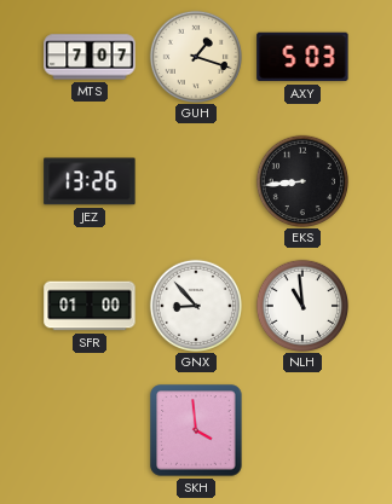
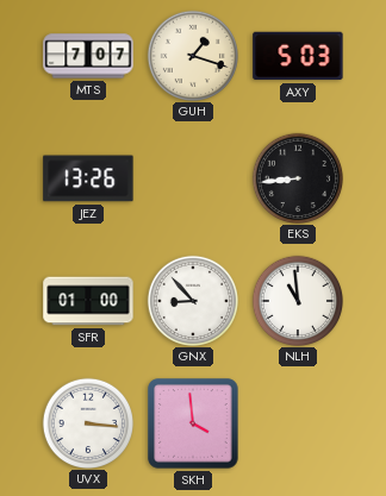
UVX: none -> 3:16 (87, 422)
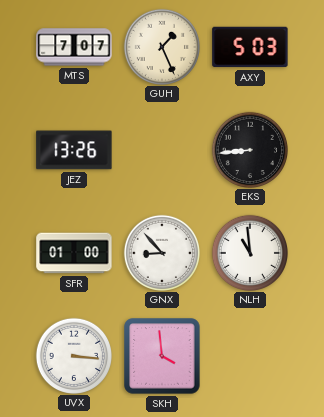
GUH: 1:18 -> 1:26 (161, 46)
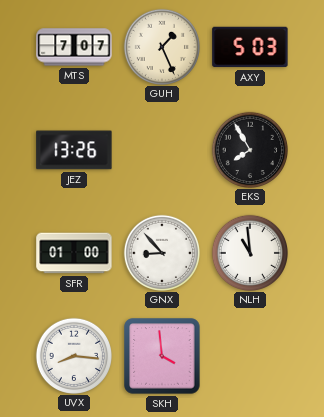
EKS: 8:44 -> 7:55 (249, 149)
UVX: 3:16 -> 8:16 (73, 355)
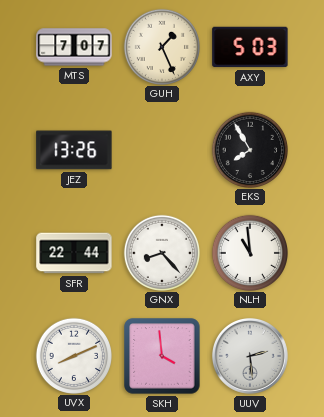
SFR: 01:00 -> 22:44 (74, 253)
GNX: 8:53 -> 8:23 (161, 252)
UVX: 8:16 -> 8:11 (73, 355)
UUV: none -> 2:29 (250, 356)
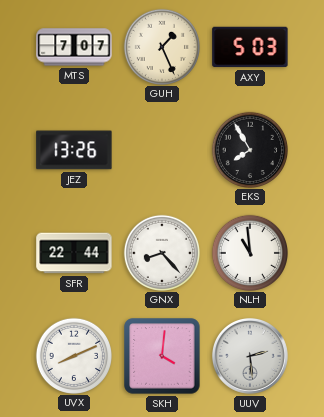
SKH: 3:59 -> 4:01 (162, 356)
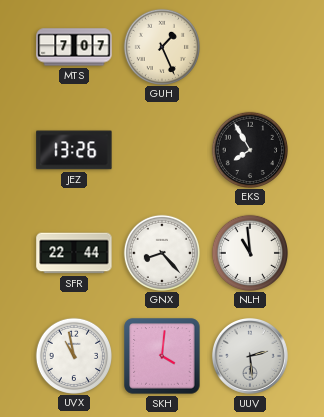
AXY: 5:03 -> none (250, 47)
UVX: 8:11 -> 10:58 (73, 355)
